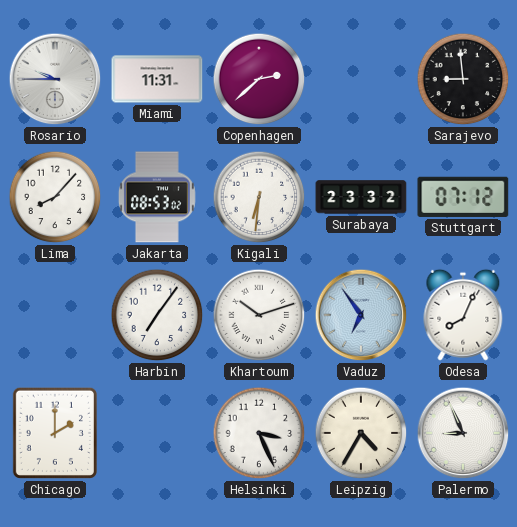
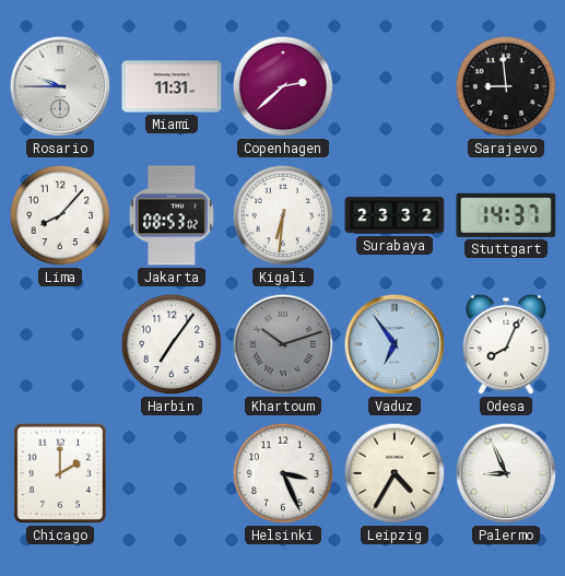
Stuttgart: 07:12 -> 14:37 (506, 215)
Khartoum dial: white -> grey (283, 344)
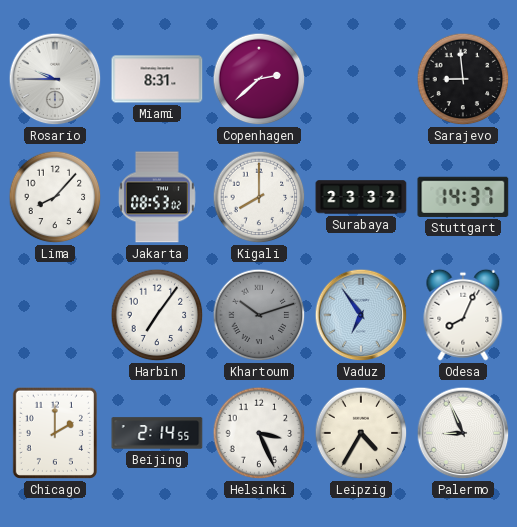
Miami: 11:31 -> 8:31 (157, 79)
Kigali: 6:31 -> 8:00 (259, 197)
Beijing: none -> 2:14 (157, 433)
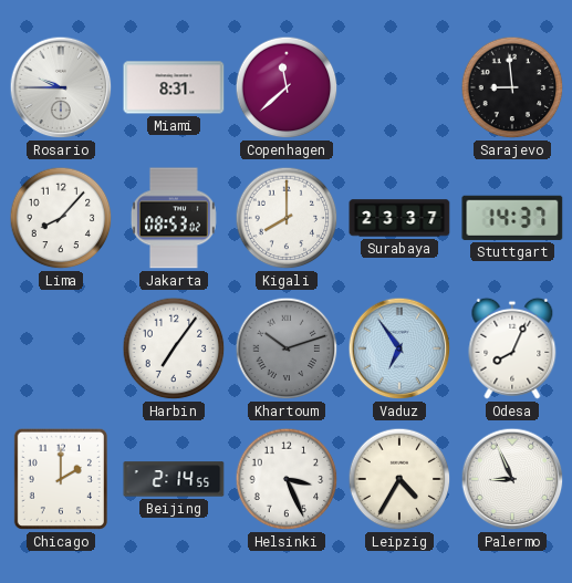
Copenhagen: 2:38 -> 11:38 (287, 87)
Surabaya: 23:32 -> 23:37 (399, 218)
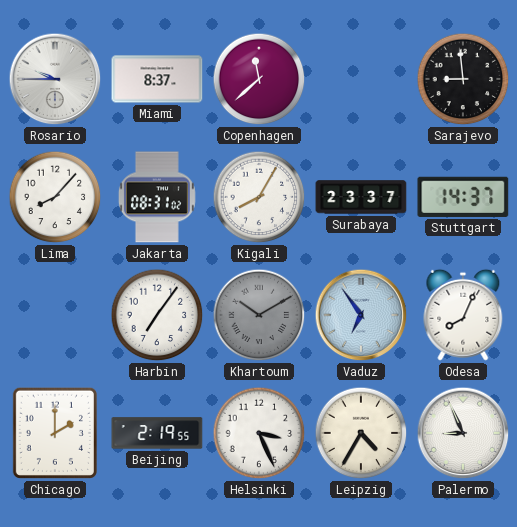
Miami: 8:31 -> 8:37 (157, 79)
Jakarta: 08:53 -> 08:31 (157, 197)
Kigali: 8:00 -> 8:05 (259, 197)
Khartoum: 10:12 -> 10:10 (259, 315)
Beijing: 2:14 -> 2:19 (157, 433)
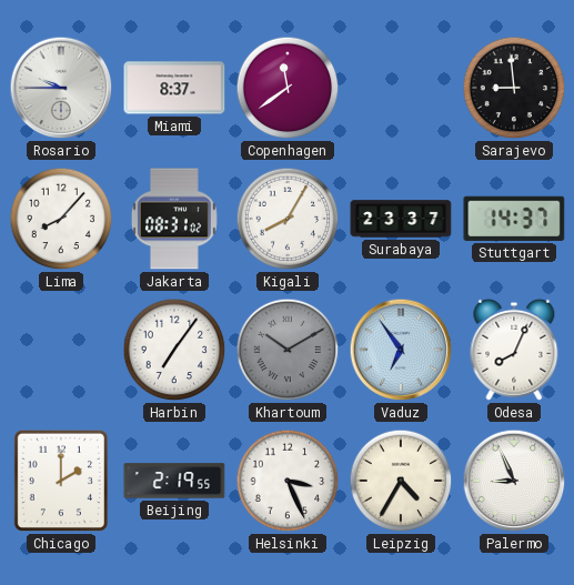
Copenhagen: 11:38 -> 11:39 (288, 88)
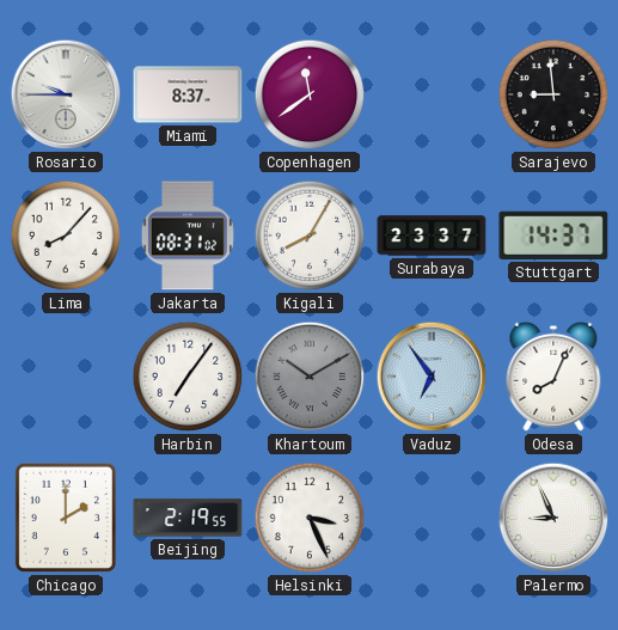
Leipzig: 4:35 -> none (401, 481)
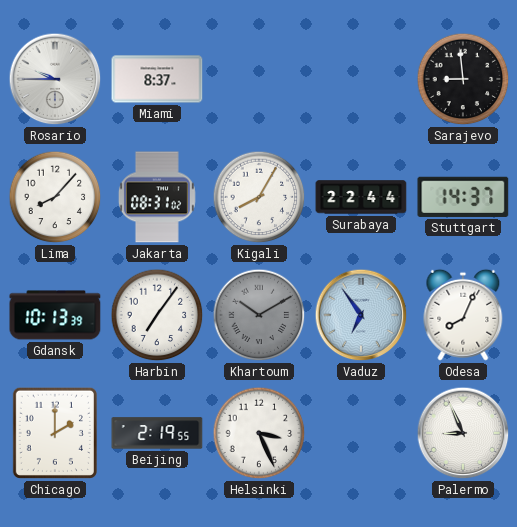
Copenhagen: 11:39 -> none (310, 94)
Surabaya: 23:37 -> 22:44 (361, 197)
Gdansk: none -> 10:13 (55, 315)
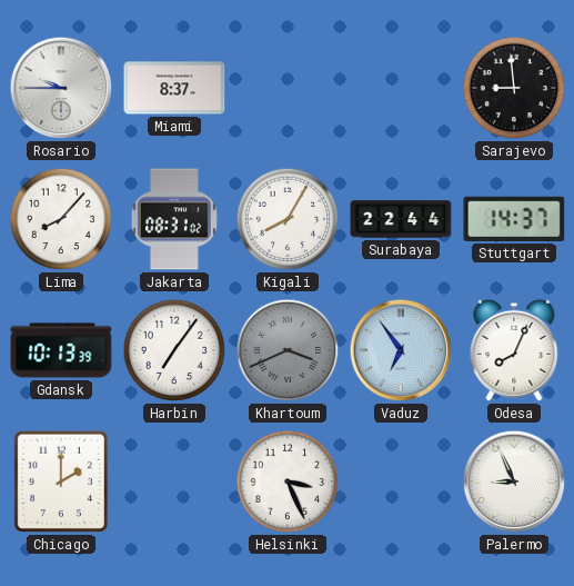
Khartoum: 10:10 -> 3:41 (288, 350)
Beijing: 2:19 -> none (157, 433)
